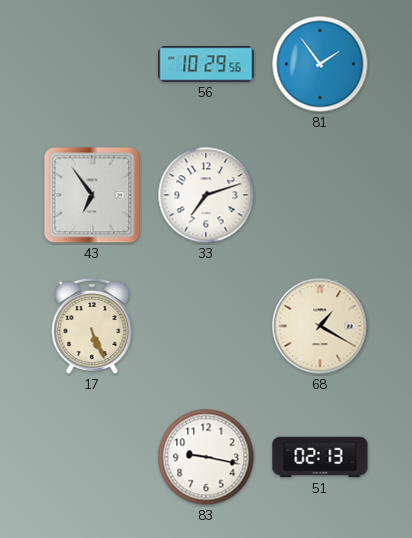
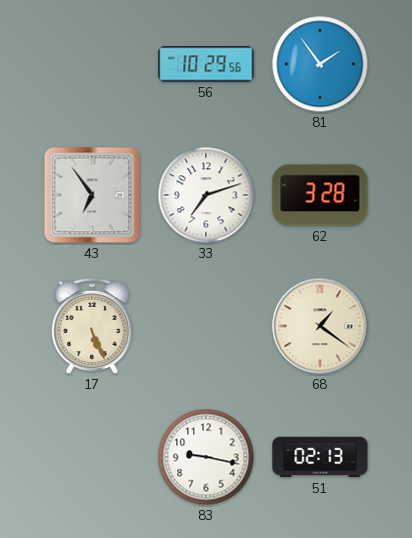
62: none -> 3:28 (320, 195)
68: 1:20 -> 1:21 (320, 326)
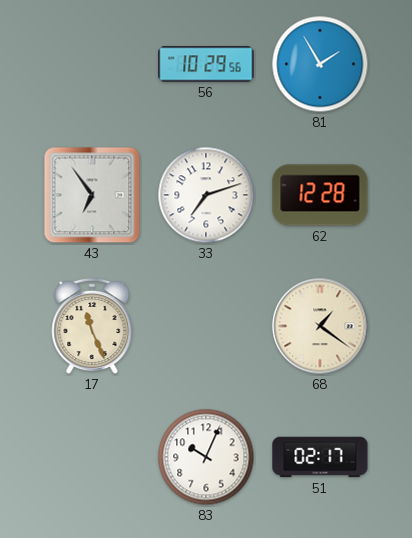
81: 1:54 -> 1:55 (320, 64)
62: 3:28 -> 12:28 (320, 195)
17: 5:26 -> 11:26 (92, 326)
83: 9:17 -> 10:04 (206, 457)
51: 02:13 -> 02:17 (320, 457)
